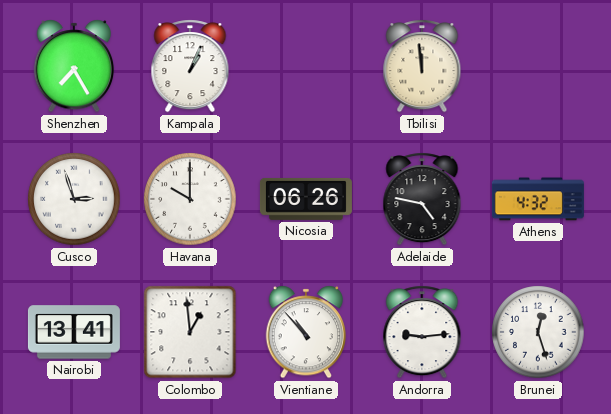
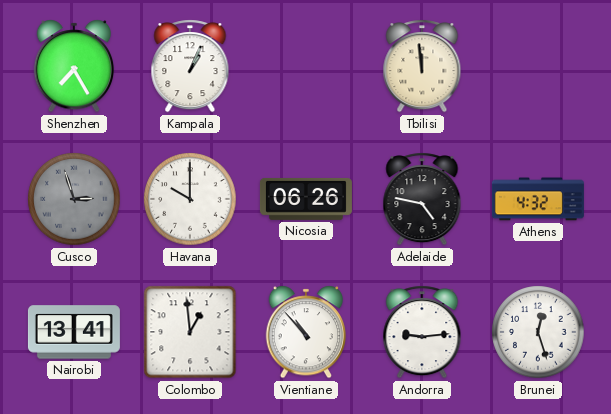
Cusco dial: white -> grey (74, 199)
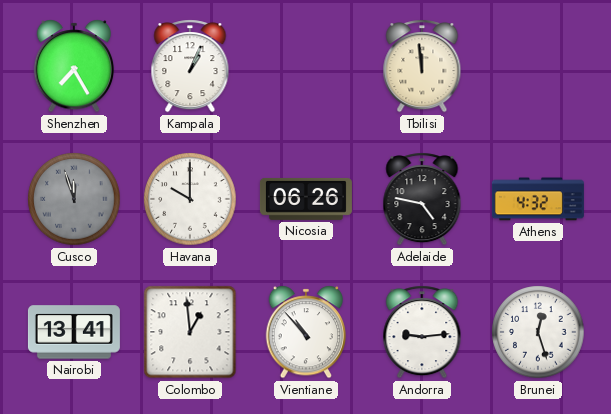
Cusco: 2:57 -> 11:57 (74, 199)
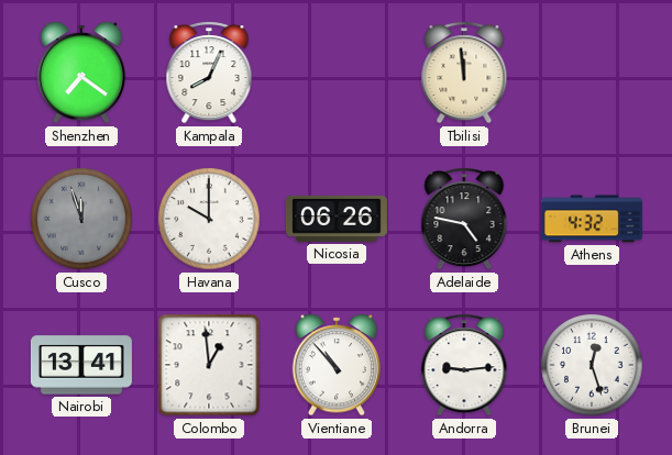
Shenzhen: 7:25 -> 7:21 (81, 73)
Kampala: 1:04 -> 8:04 (209, 73)
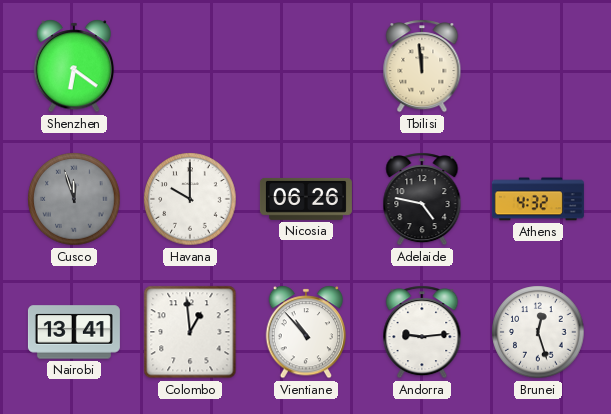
Shenzhen: 7:21 -> 6:21 (74, 66)
Kampala: 8:04 -> none (209, 73)
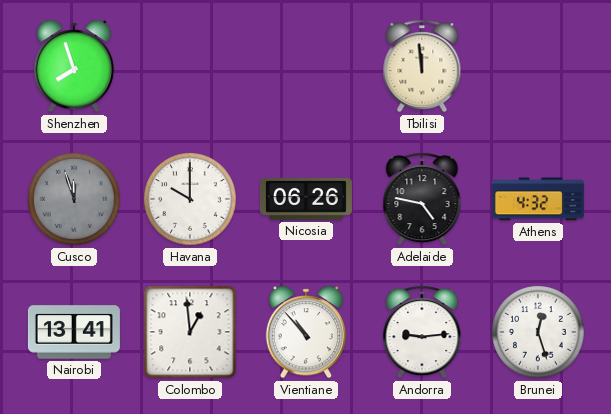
Shenzhen: 6:21 -> 7:57 (74, 66)
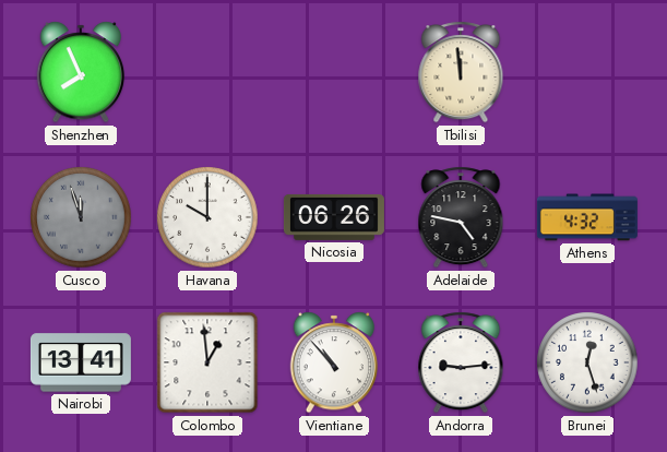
Shenzhen: 7:57 -> 7:56 (81, 72)
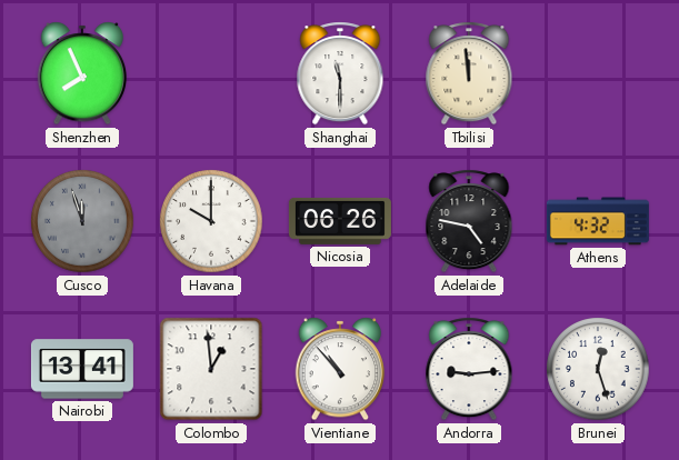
Shanghai: none -> 11:30 (340, 73)
